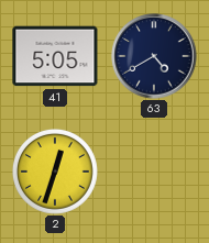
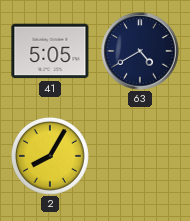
2: 12:33 -> 8:05 (50, 156)
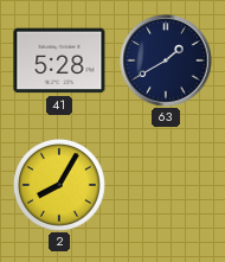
41: 5:05 -> 5:28 (59, 60)
63: 4:40 -> 1:40 (166, 60)
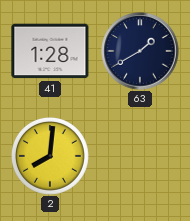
41: 5:28 -> 1:28 (50, 51)
2: 8:05 -> 8:01 (50, 156)
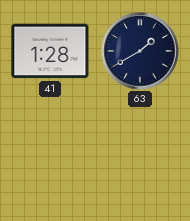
2: 8:01 -> none (50, 156)
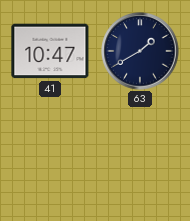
41: 1:28 -> 10:47 (50, 51)
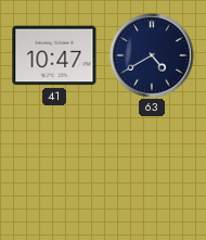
63: 1:40 -> 4:40 (152, 55)
